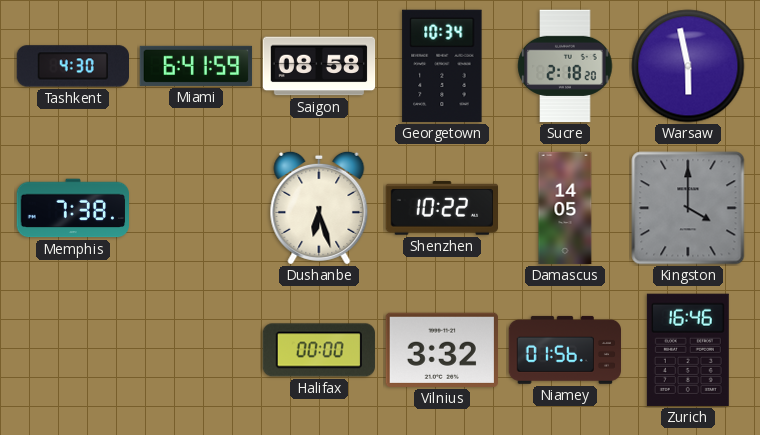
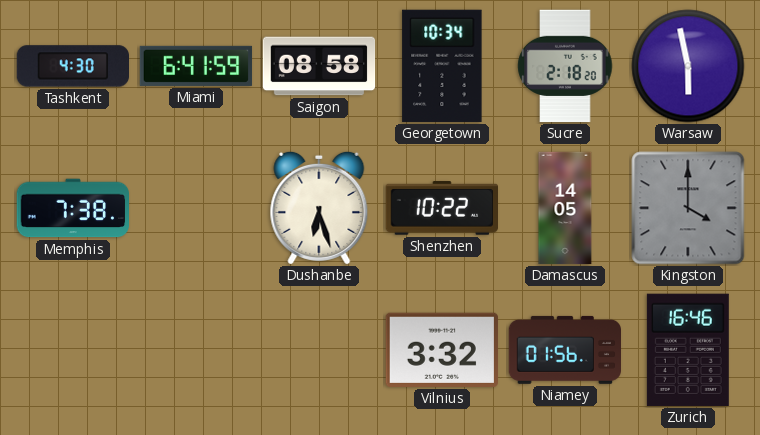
Halifax: 00:00 -> none (319, 350)
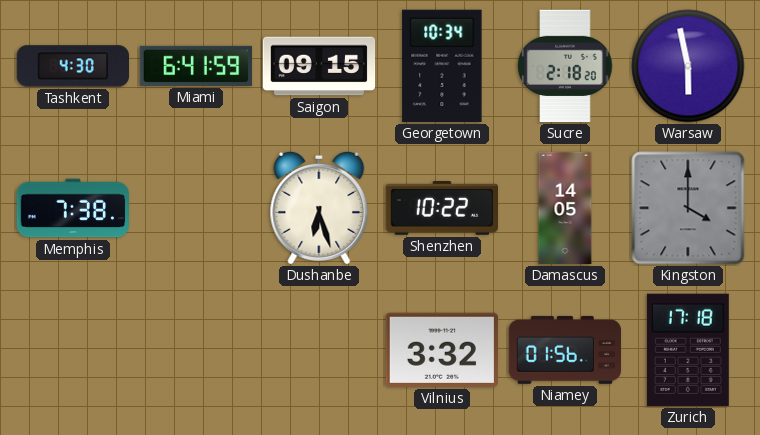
Saigon: 08:58 -> 09:15 (319, 66)
Zurich: 16:46 -> 17:18 (688, 350)
